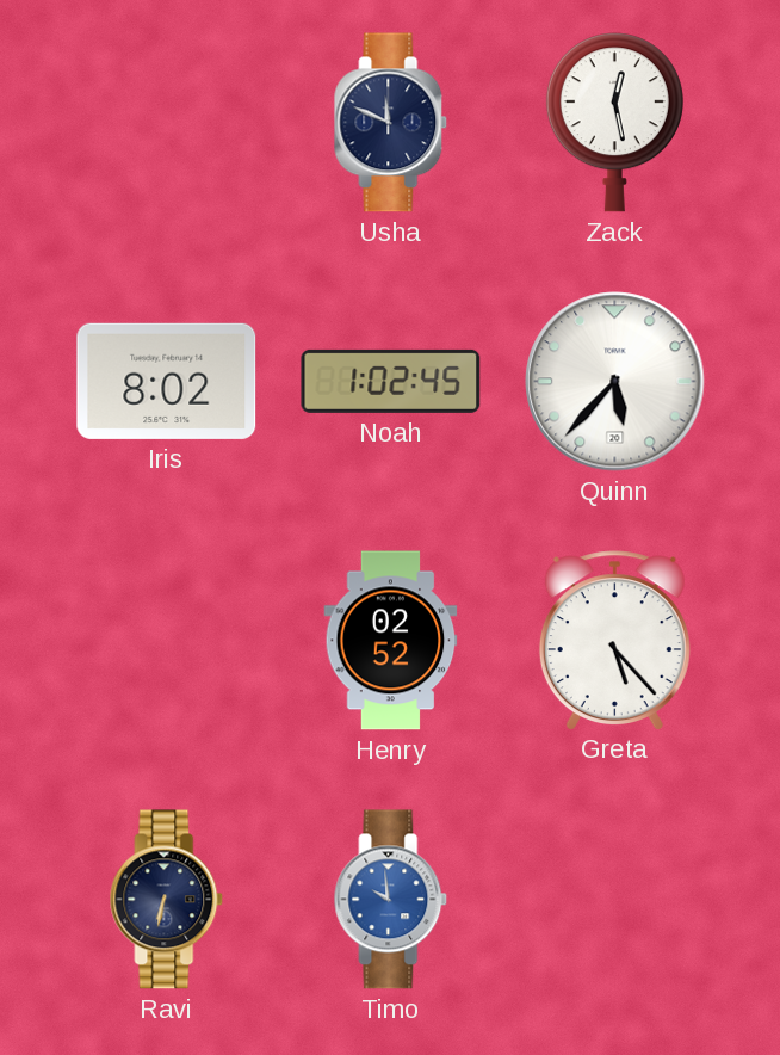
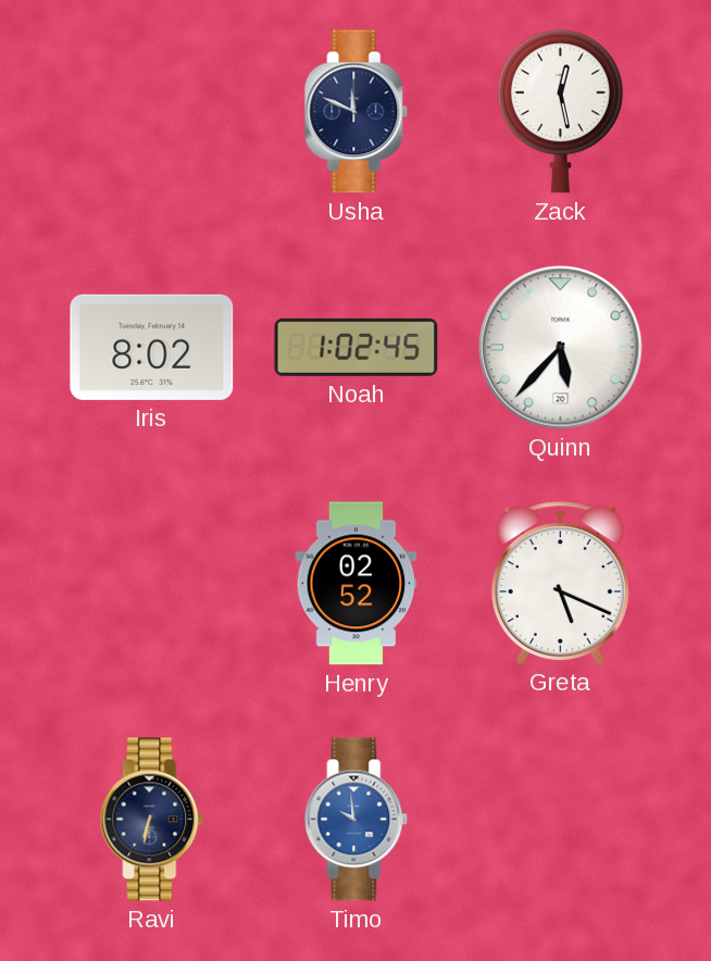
Greta: 5:23 -> 5:19 (560, 583)
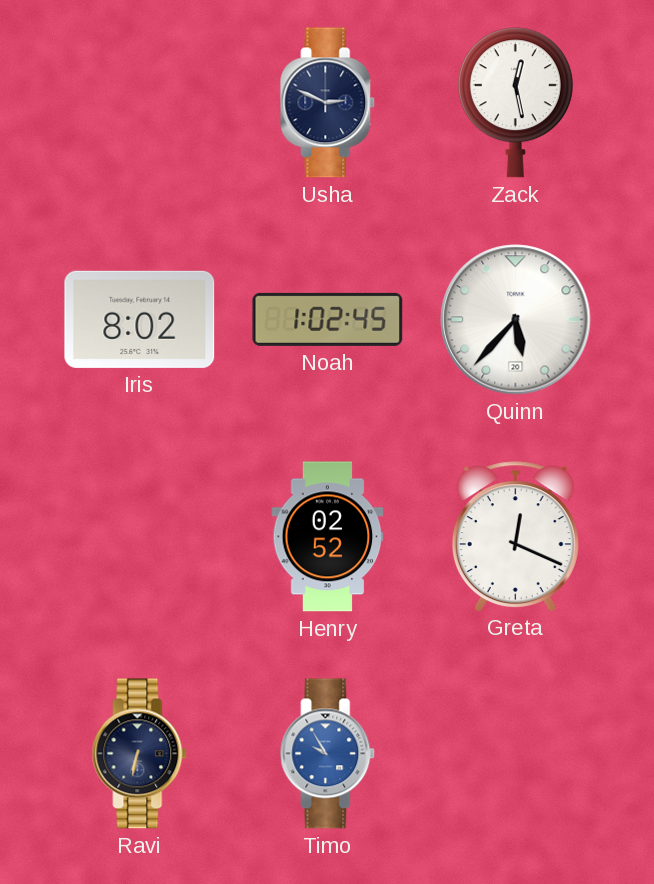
Usha: 11:49 -> 2:49 (328, 103)
Greta: 5:19 -> 12:19 (515, 536)
Timo: 9:59 -> 9:55 (328, 754)
